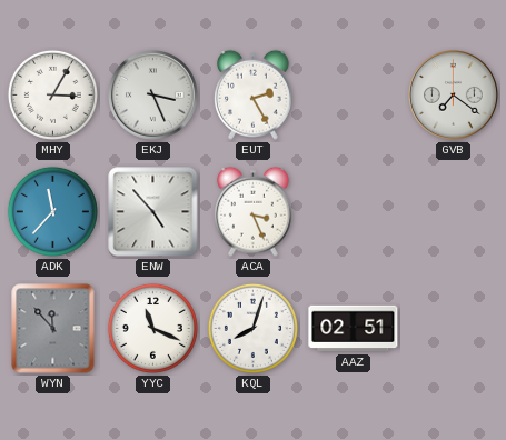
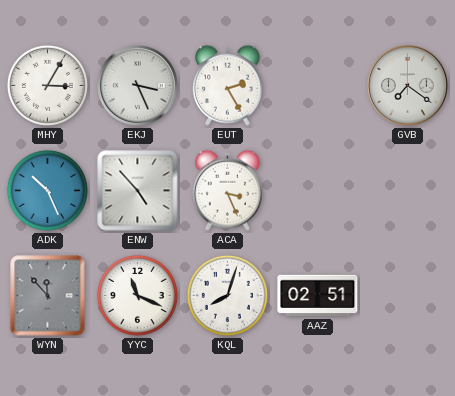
ADK: 11:37 -> 10:26 (47, 190)
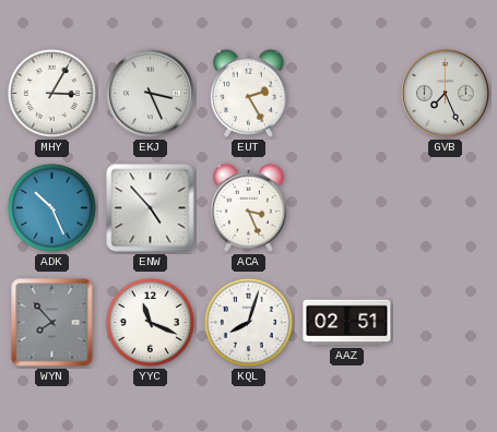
GVB: 7:21 -> 7:26 (446, 94)
WYN: 11:53 -> 7:53 (52, 323)
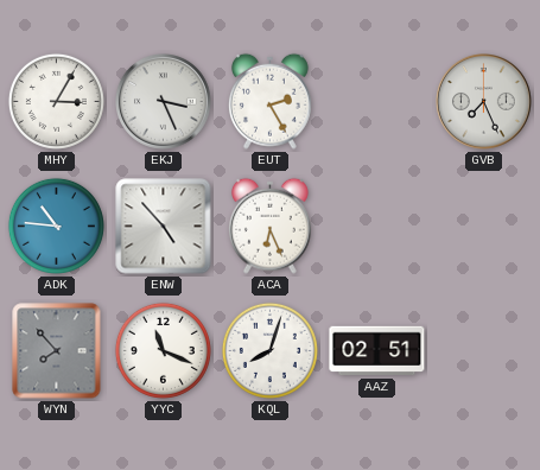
ADK: 10:26 -> 10:46 (56, 226)
ACA: 3:26 -> 6:26 (269, 226)
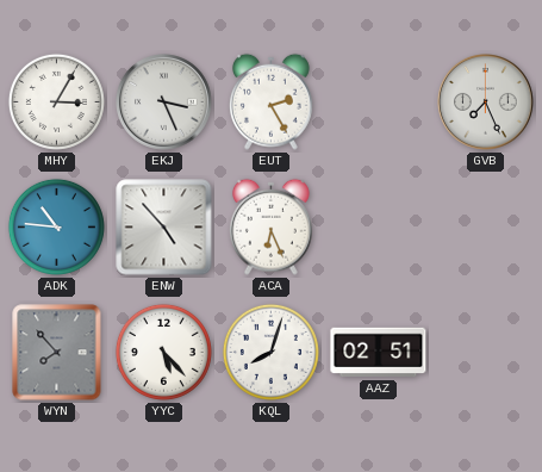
YYC: 11:19 -> 5:23 (163, 352)
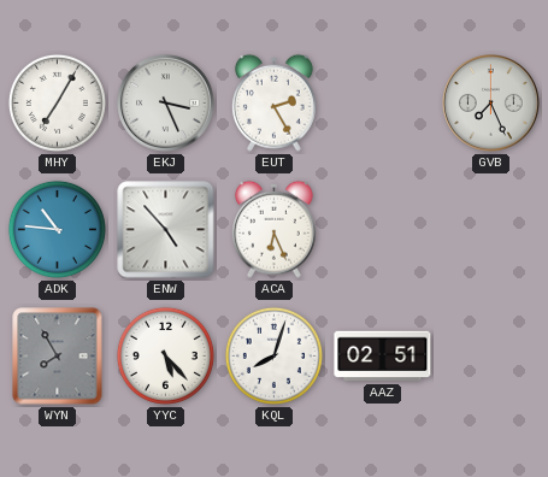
MHY: 3:05 -> 7:05 (57, 102)
WYN: 7:53 -> 7:55 (58, 357)
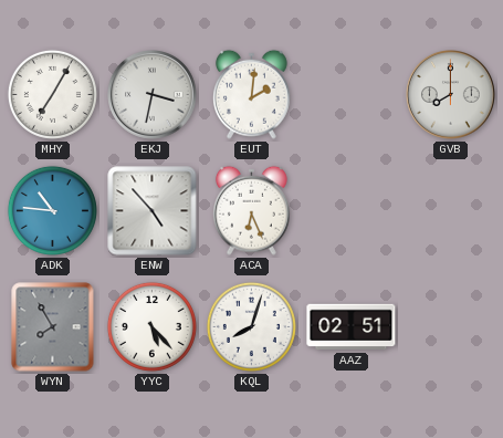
EKJ: 3:26 -> 3:32 (153, 95)
EUT: 2:25 -> 2:01 (251, 94)
GVB: 7:26 -> 8:00 (451, 95)
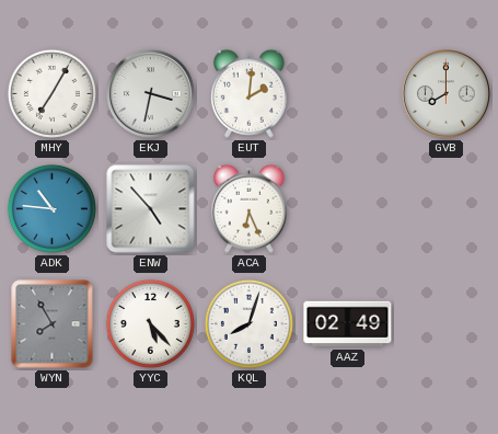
AAZ: 02:51 -> 02:49 (348, 324)
